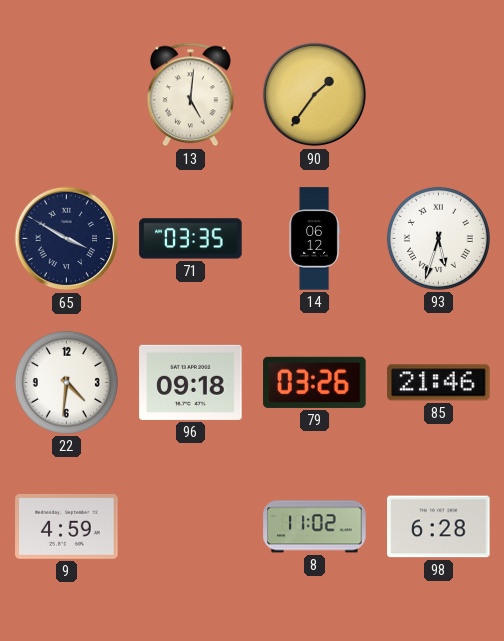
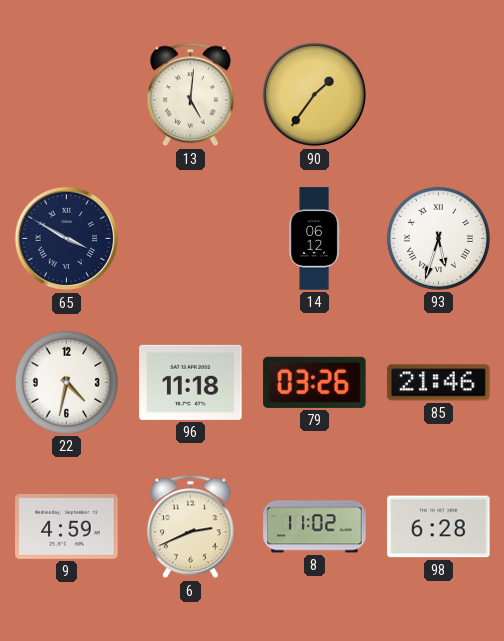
71: 03:35 -> none (191, 239)
22: 4:31 -> 4:32 (66, 382)
96: 09:18 -> 11:18 (191, 382)
6: none -> 2:41 (190, 527)
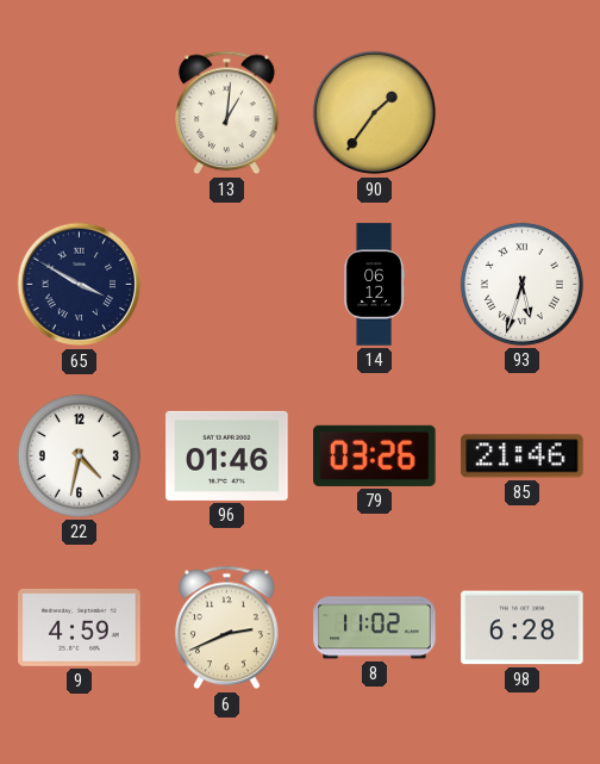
13: 5:01 -> 1:01 (226, 113)
96: 11:18 -> 01:46 (227, 455)
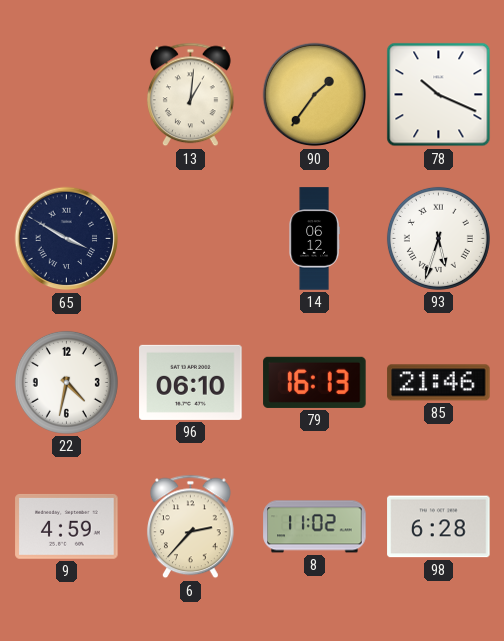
78: none -> 10:19 (439, 95)
96: 01:46 -> 06:10 (191, 382)
79: 03:26 -> 16:13 (315, 382)
6: 2:41 -> 2:37 (190, 527)
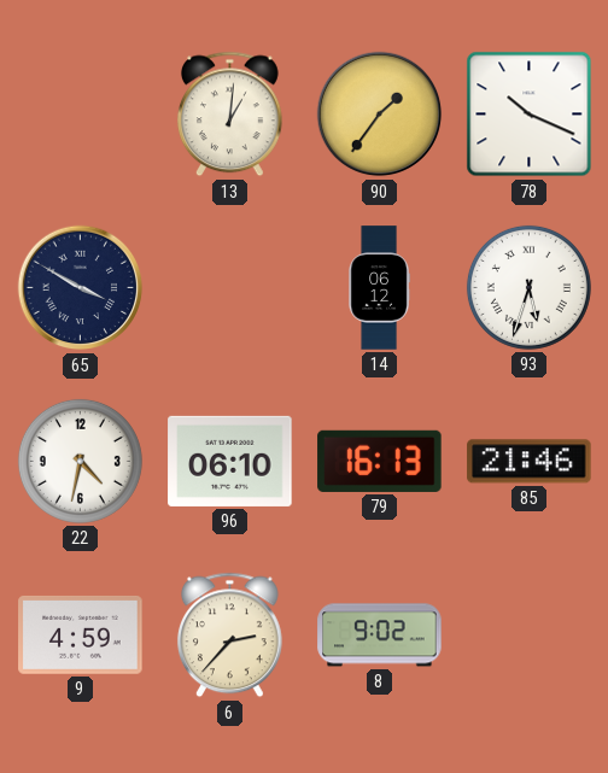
8: 11:02 -> 9:02 (380, 636)
98: 6:28 -> none (439, 527)
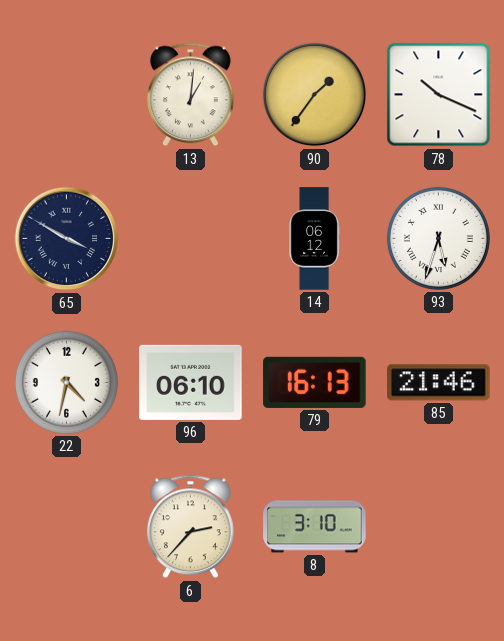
9: 4:59 -> none (81, 634)
8: 9:02 -> 3:10 (315, 527)
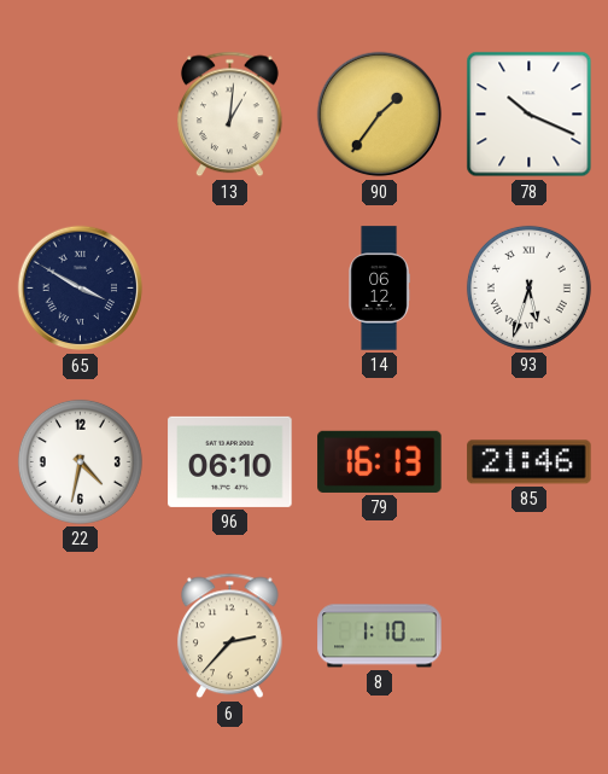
8: 3:10 -> 1:10 (380, 636)
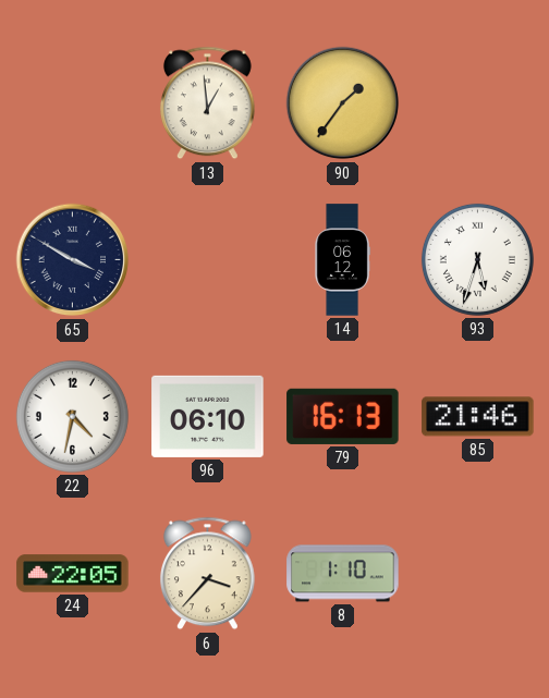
13: 1:01 -> 12:59 (207, 103)
78: 10:19 -> none (530, 115)
24: none -> 22:05 (73, 574)
6: 2:37 -> 3:37 (207, 574)
